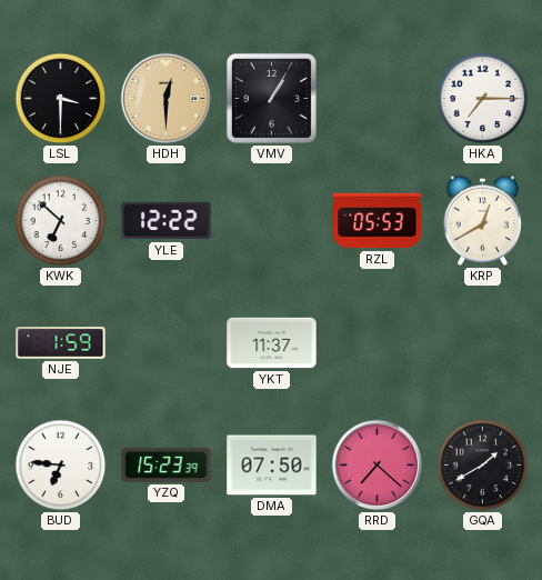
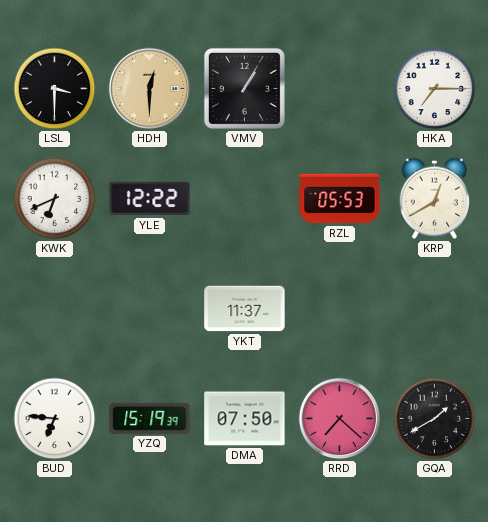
KWK: 6:52 -> 6:41 (55, 199)
NJE: 1:59 -> none (61, 343)
YZQ: 15:23 -> 15:19 (150, 418)
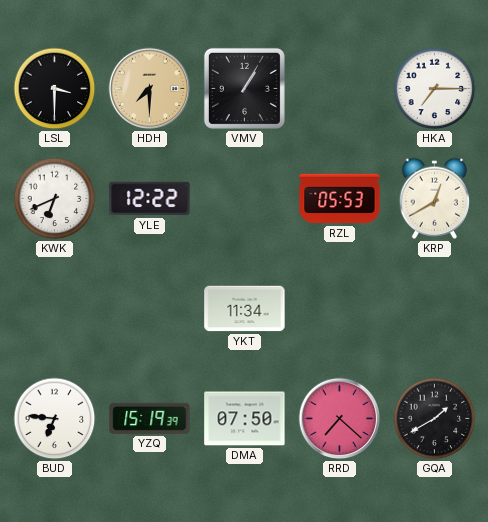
HDH: 12:30 -> 7:30 (150, 89)
YKT: 11:37 -> 11:34 (245, 309)
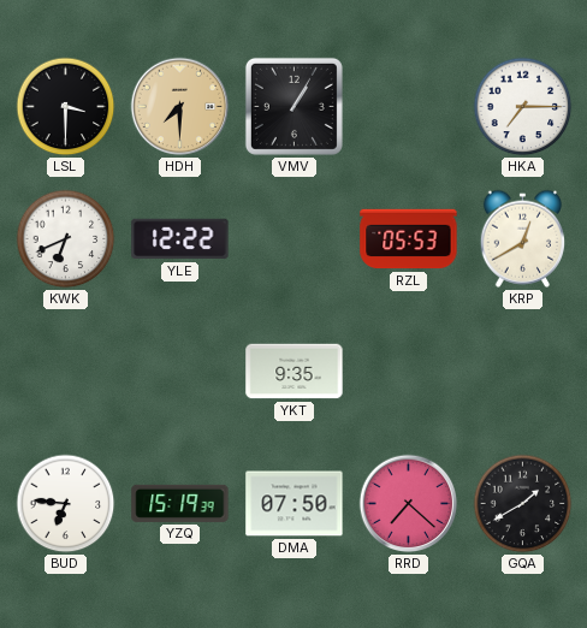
YKT: 11:34 -> 9:35 (295, 372)
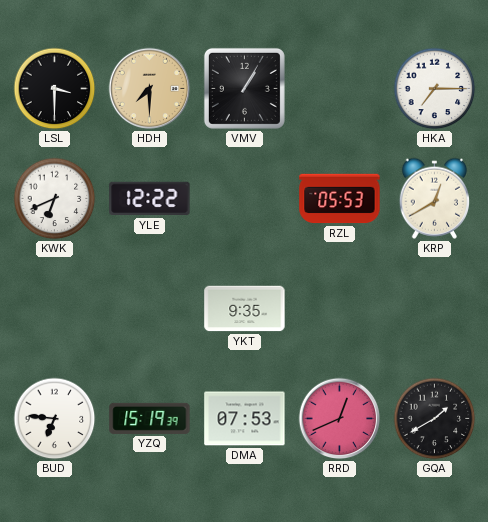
DMA: 07:50 -> 07:53 (245, 419)
RRD: 7:22 -> 12:41 (340, 419)
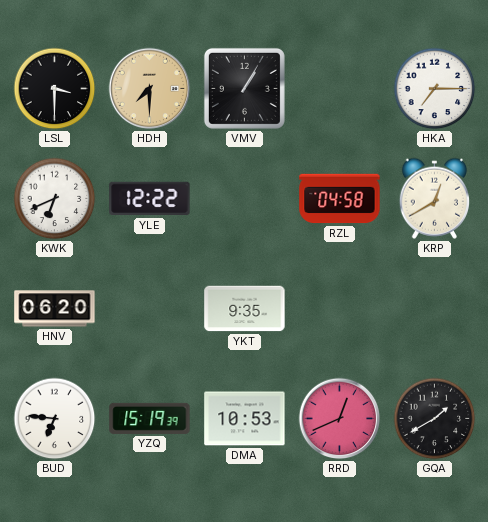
RZL: 05:53 -> 04:58 (340, 199)
HNV: none -> 06:20 (55, 309)
DMA: 07:53 -> 10:53 (245, 419)
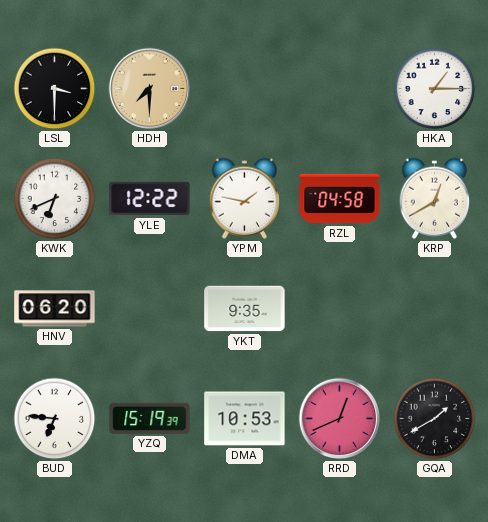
VMV: 1:05 -> none (244, 88)
HKA: 7:15 -> 1:15 (435, 89)
YPM: none -> 1:47 (245, 198)
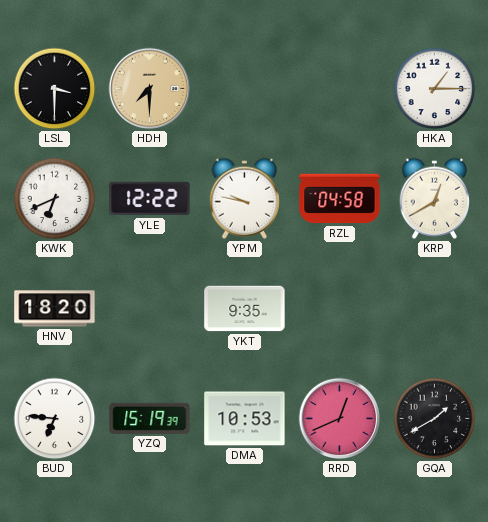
YPM: 1:47 -> 9:47 (245, 198)
HNV: 06:20 -> 18:20 (55, 309)
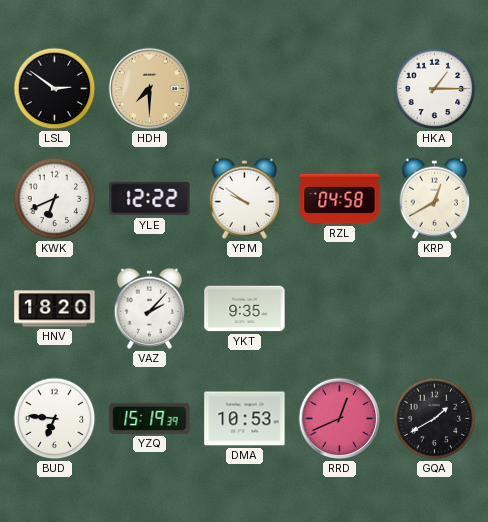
LSL: 3:30 -> 2:51 (55, 89)
YPM: 9:47 -> 9:51 (245, 198)
VAZ: none -> 2:07 (150, 308)
